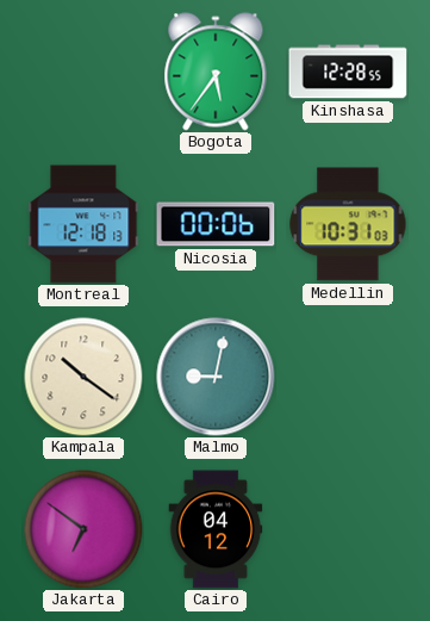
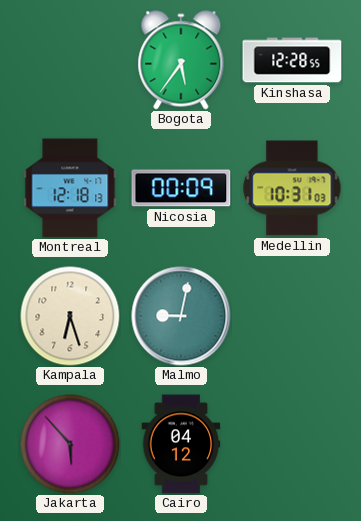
Nicosia: 00:06 -> 00:09 (181, 188)
Kampala: 10:21 -> 6:27 (70, 316)
Jakarta: 6:51 -> 5:53 (70, 444)
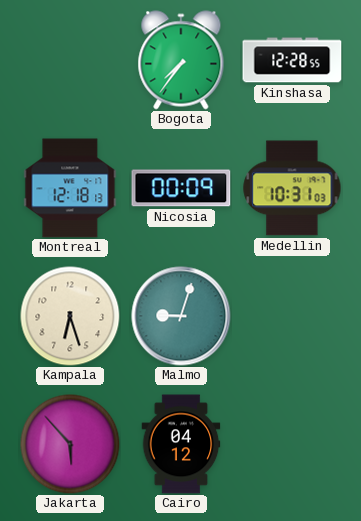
Bogota: 5:36 -> 7:36 (181, 60)
Malmo: 9:02 -> 9:03 (181, 316)
